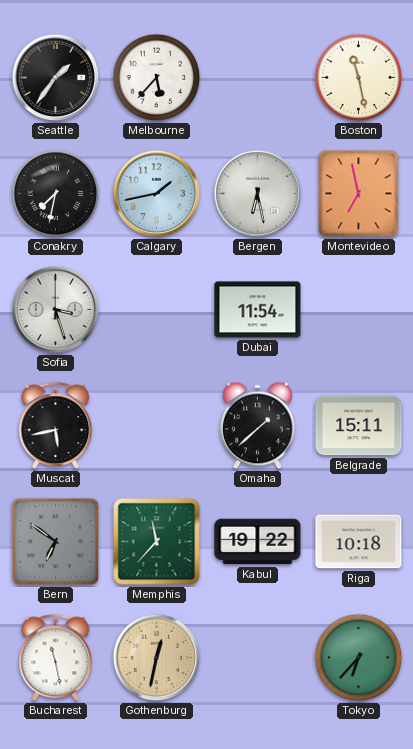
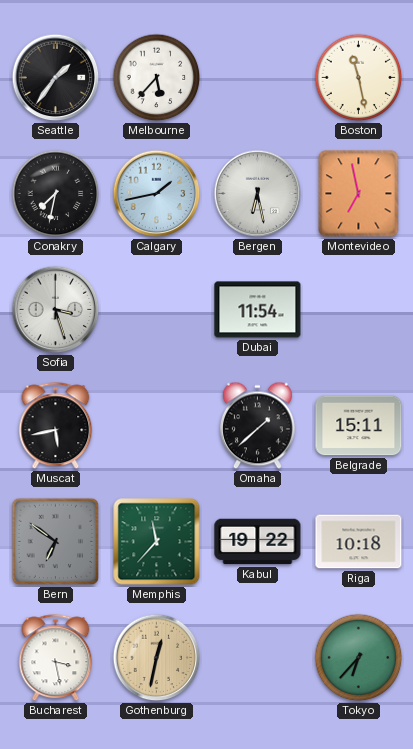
Bucharest: 11:28 -> 3:28 (56, 658)
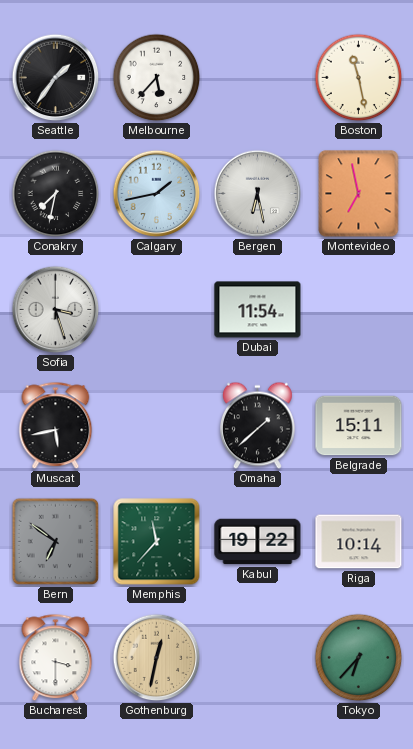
Riga: 10:18 -> 10:14 (359, 542)
Bucharest: 3:28 -> 3:30 (56, 658)
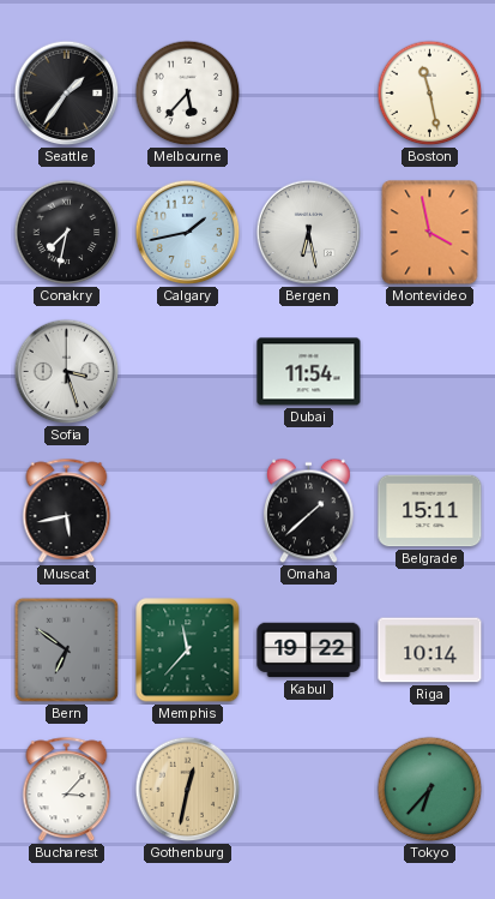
Montevideo: 6:58 -> 3:58 (430, 233)
Bucharest: 3:30 -> 3:07 (67, 790)
